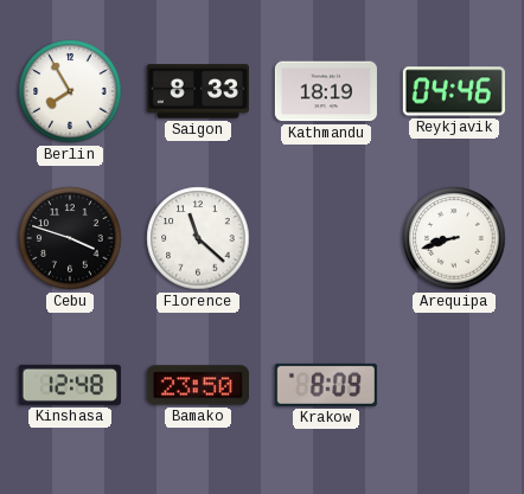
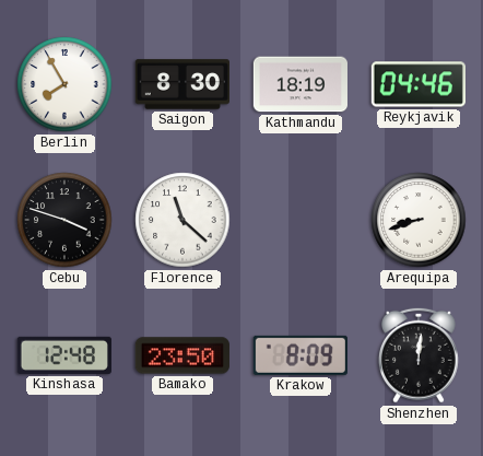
Saigon: 8:33 -> 8:30 (181, 84)
Shenzhen: none -> 12:01 (420, 355)
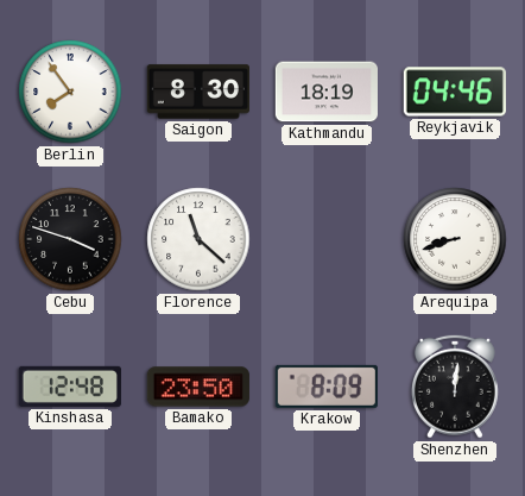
Berlin: 7:55 -> 7:54 (70, 92)
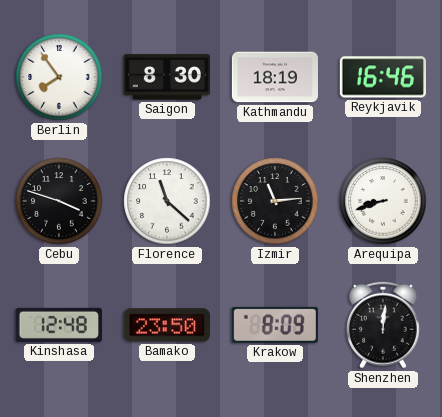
Reykjavik: 04:46 -> 16:46 (383, 77)
Izmir: none -> 11:14 (275, 201)
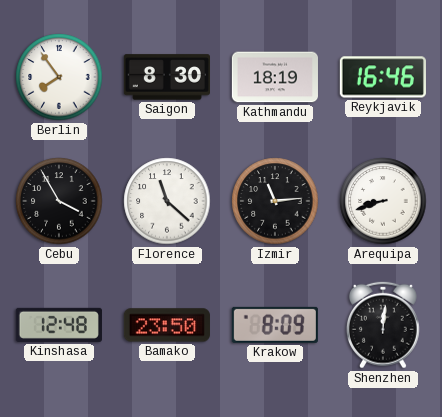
Cebu: 3:48 -> 3:55 (59, 201)
